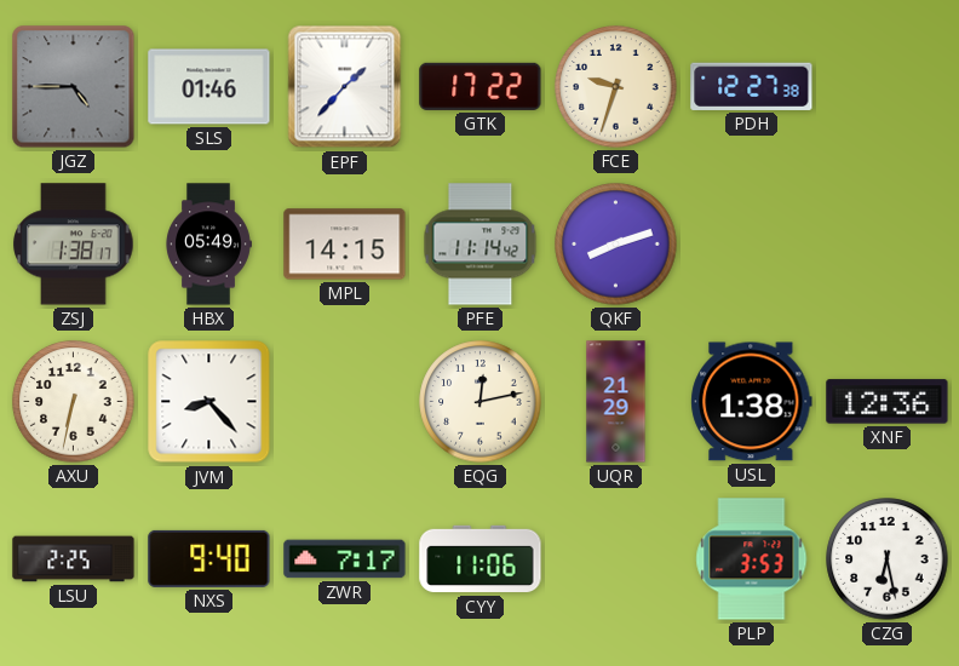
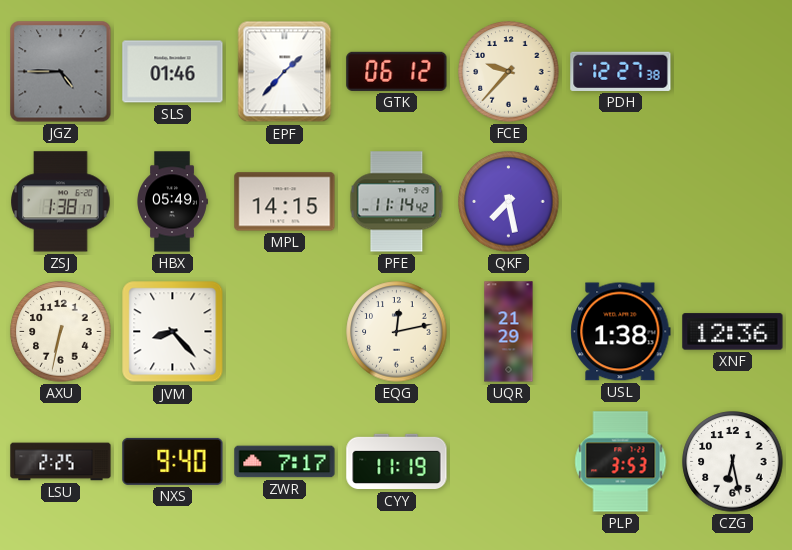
GTK: 17:22 -> 06:12 (397, 71)
FCE: 9:33 -> 9:37 (509, 72)
QKF: 8:12 -> 7:28 (509, 202)
CYY: 11:06 -> 11:19 (397, 462)
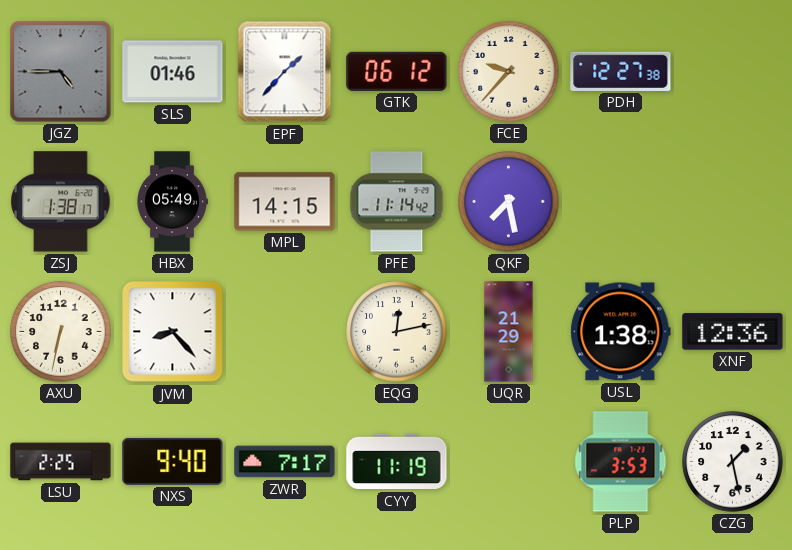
CZG: 6:28 -> 1:28 (733, 462)
